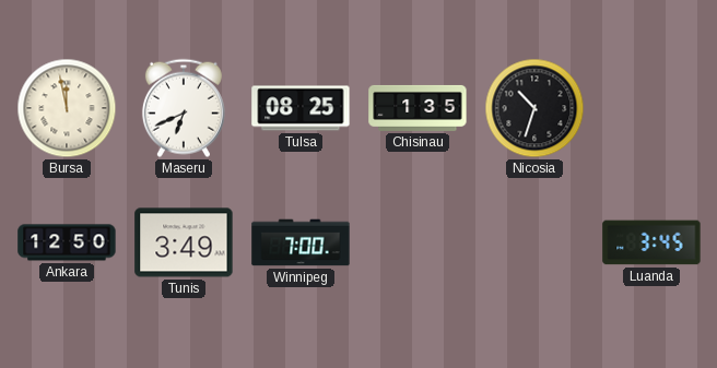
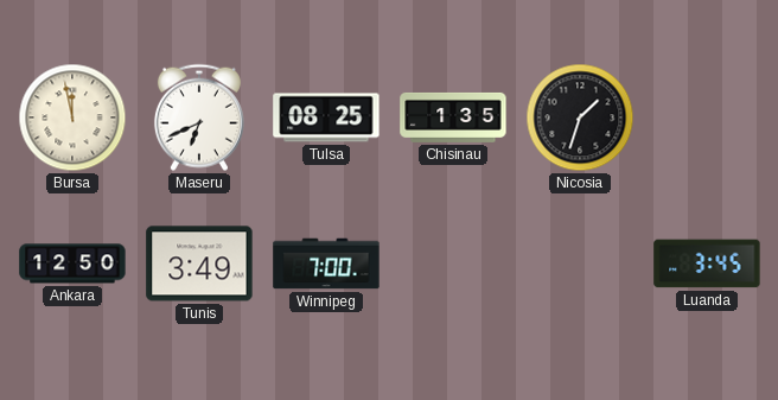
Nicosia: 10:33 -> 1:33 (580, 118)
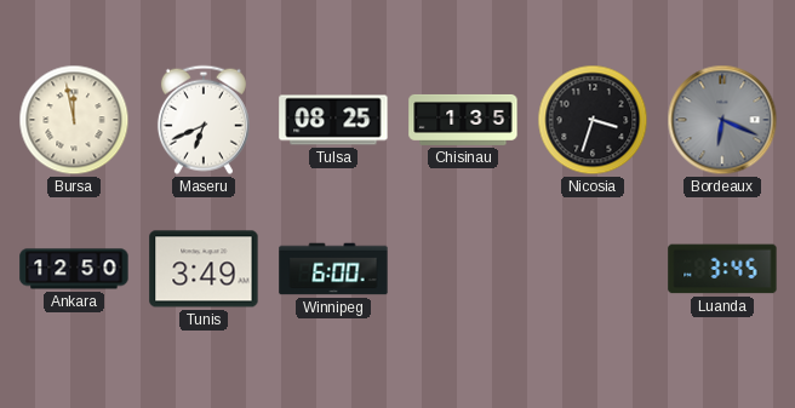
Nicosia: 1:33 -> 3:33 (593, 120)
Bordeaux: none -> 6:19 (722, 120)
Winnipeg: 7:00 -> 6:00 (333, 269)
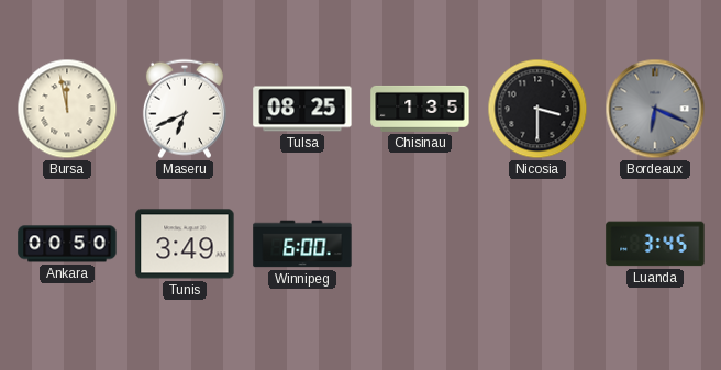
Nicosia: 3:33 -> 3:30 (537, 109)
Ankara: 12:50 -> 00:50 (67, 244)
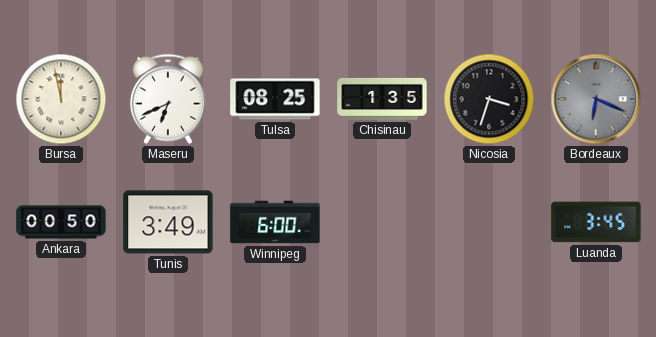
Nicosia: 3:30 -> 3:33 (489, 99)
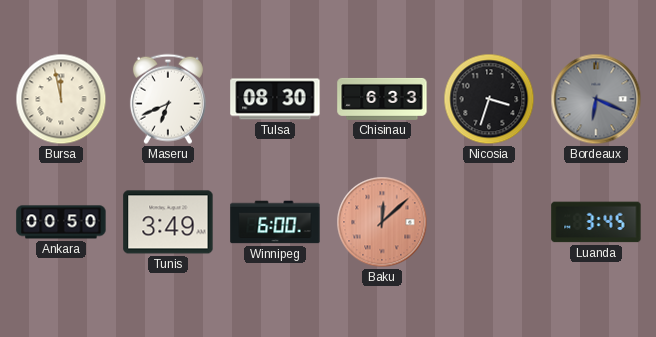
Tulsa: 08:25 -> 08:30 (275, 99)
Chisinau: 1:35 -> 6:33 (382, 99)
Baku: none -> 12:08 (382, 222)
